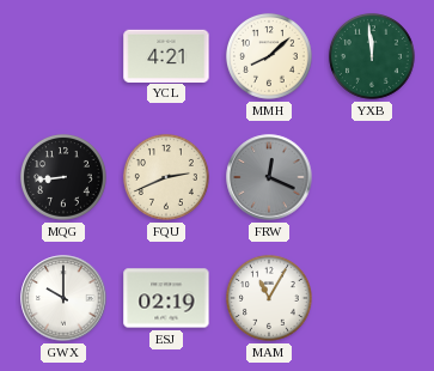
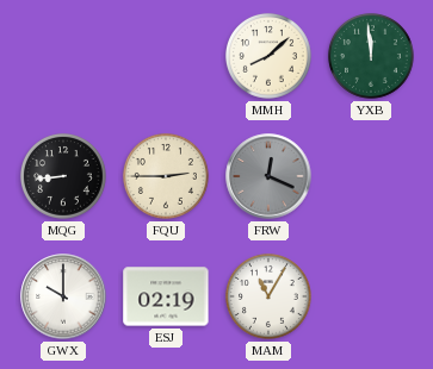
YCL: 4:21 -> none (166, 55)
FQU: 2:41 -> 2:45 (166, 176)
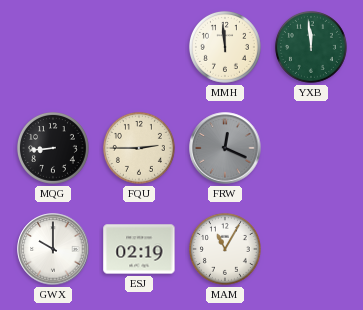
MMH: 8:08 -> 11:59 (225, 47)
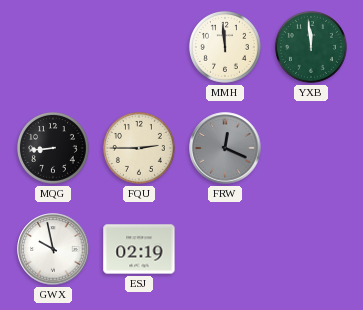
GWX: 10:00 -> 9:58 (53, 249)
MAM: 11:05 -> none (225, 249)
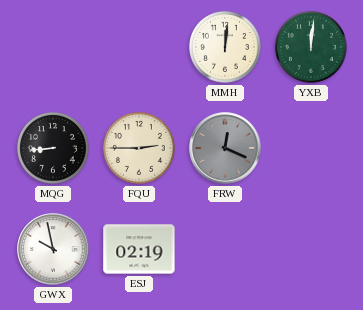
MMH: 11:59 -> 12:01 (225, 47)
YXB: 11:59 -> 12:01 (311, 47)
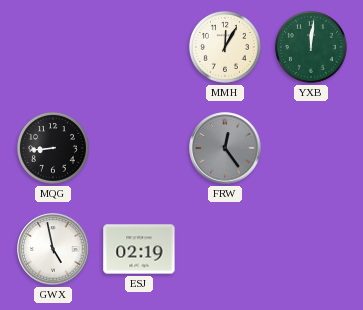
MMH: 12:01 -> 12:05 (225, 47)
FQU: 2:45 -> none (139, 148)
FRW: 12:19 -> 12:24 (225, 148)
GWX: 9:58 -> 4:58 (53, 249)
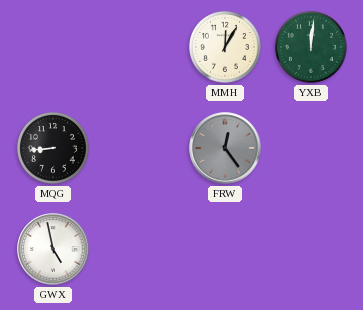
ESJ: 02:19 -> none (139, 249)
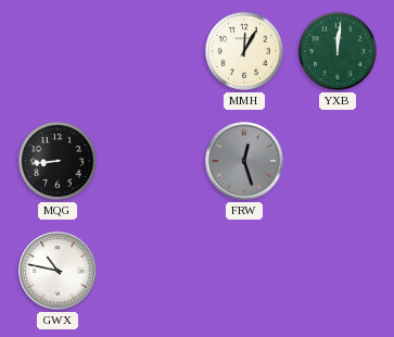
FRW: 12:24 -> 12:27 (244, 161)
GWX: 4:58 -> 10:47 (58, 271)
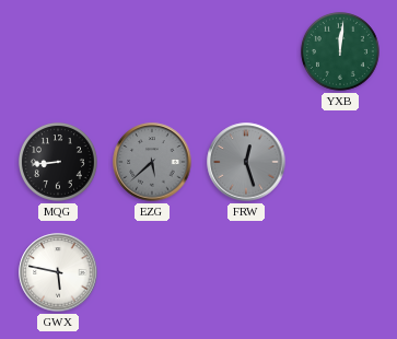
MMH: 12:05 -> none (244, 51)
EZG: none -> 5:38 (152, 162)
GWX: 10:47 -> 5:47 (58, 272)
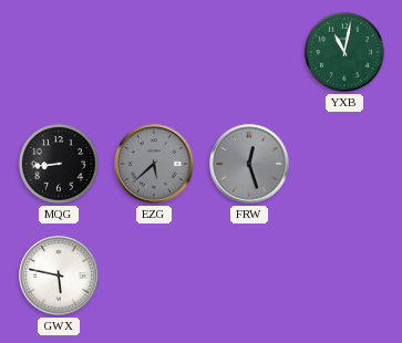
YXB: 12:01 -> 11:02 (344, 52)
